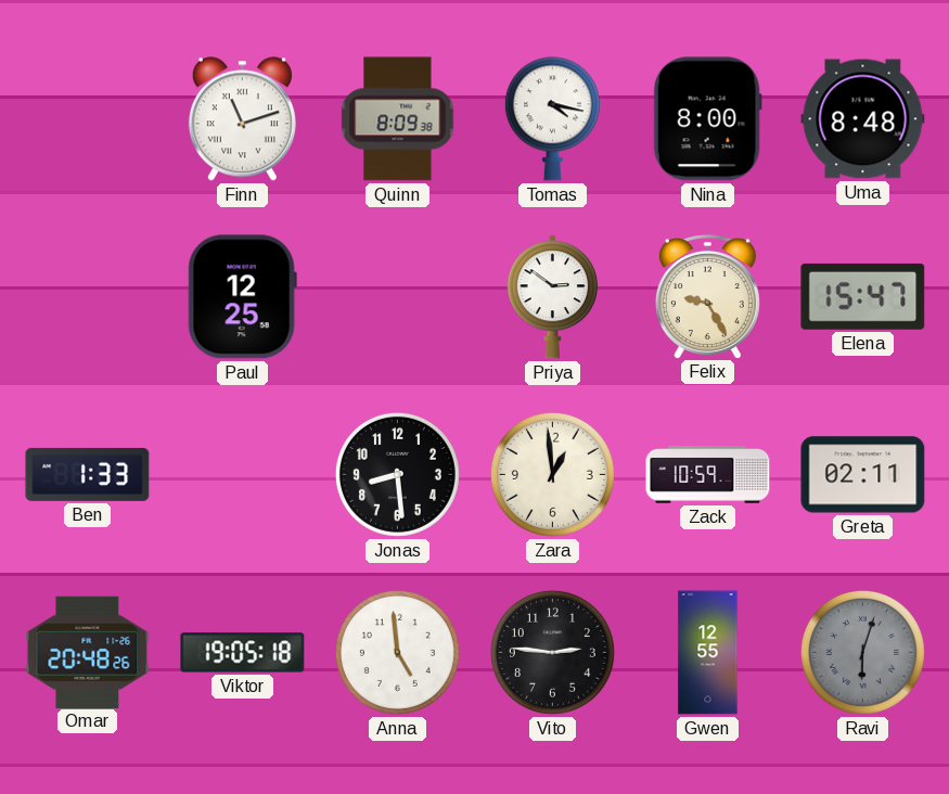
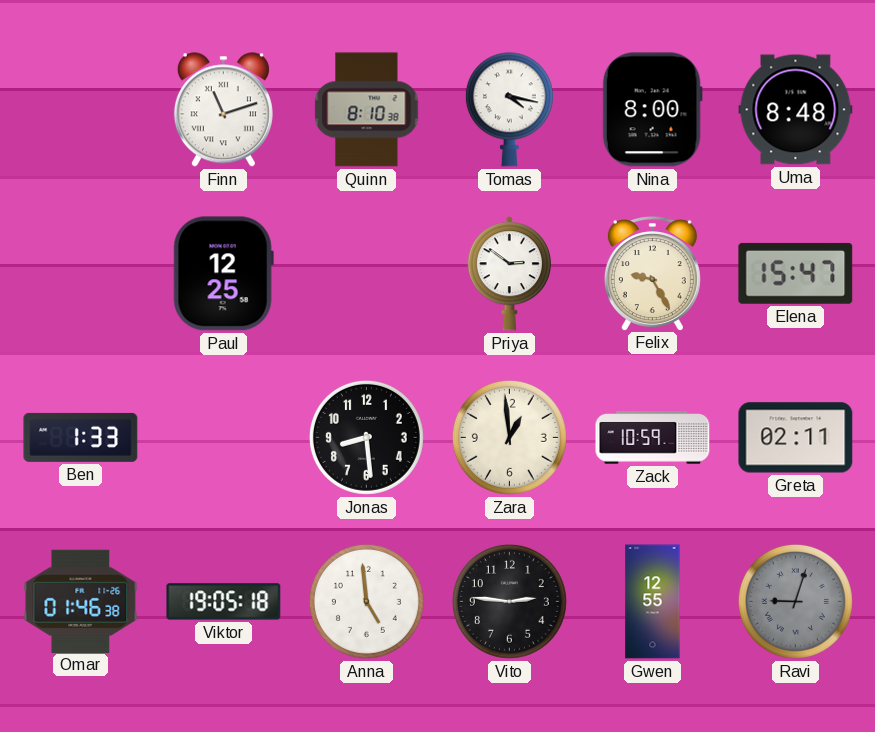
Quinn: 8:09 -> 8:10 (367, 110)
Omar: 20:48 -> 01:46 (81, 601)
Ravi: 6:03 -> 9:03 (795, 601)
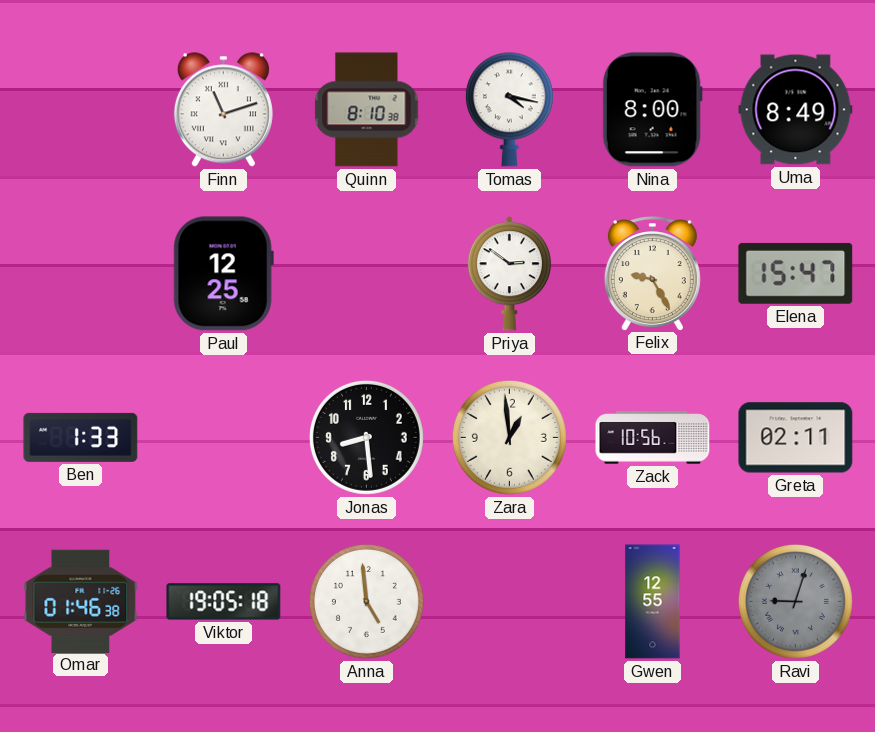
Uma: 8:48 -> 8:49 (796, 110)
Zack: 10:59 -> 10:56 (653, 438)
Vito: 2:46 -> none (509, 601)
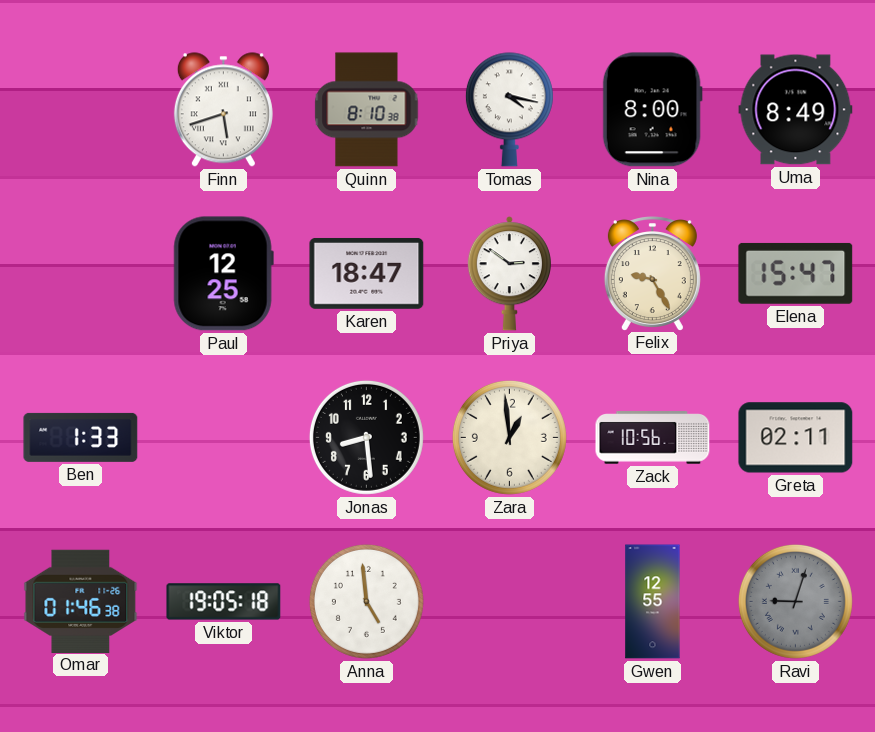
Finn: 11:12 -> 5:42 (223, 110)
Karen: none -> 18:47 (367, 273)
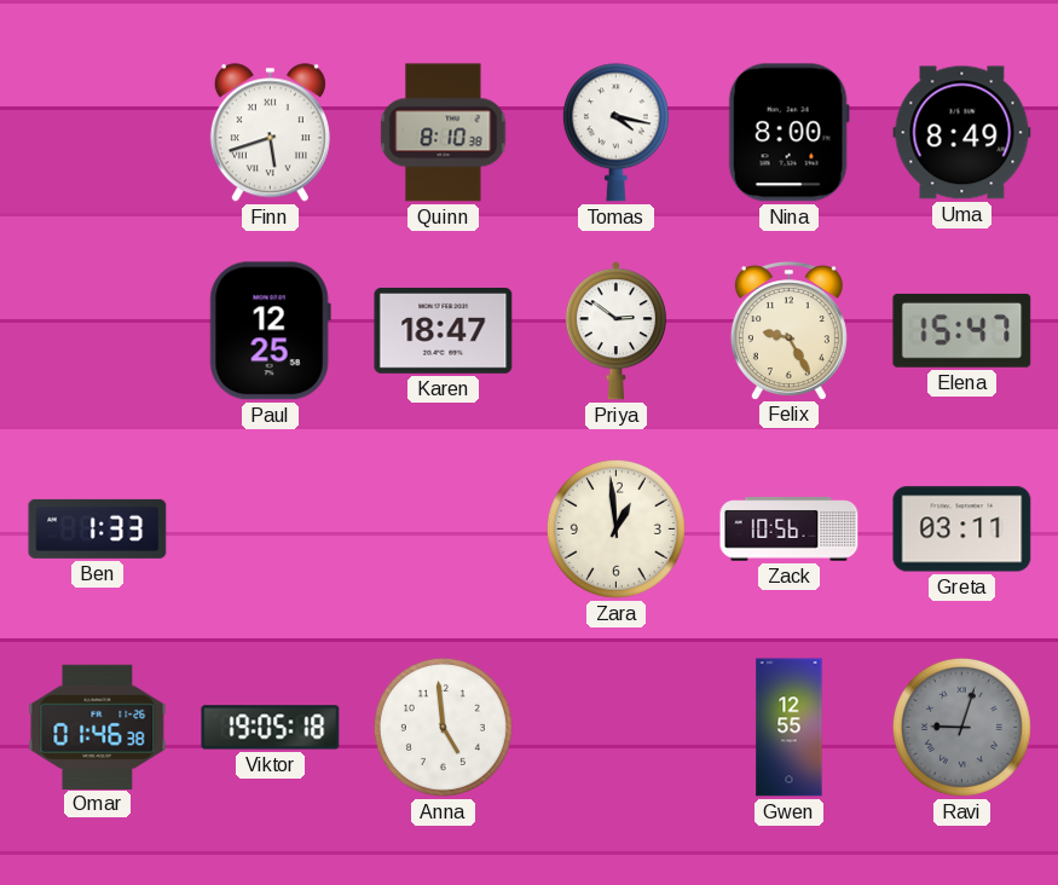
Jonas: 8:29 -> none (366, 437)
Greta: 02:11 -> 03:11 (962, 530)
